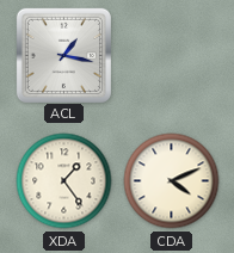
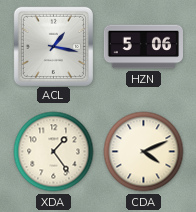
HZN: none -> 5:06 (144, 47)
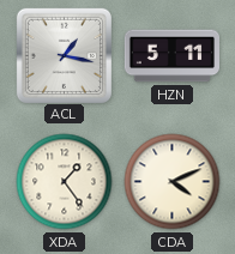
HZN: 5:06 -> 5:11 (173, 56)
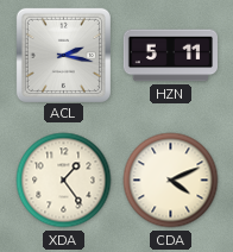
ACL: 1:17 -> 2:17 (63, 55)
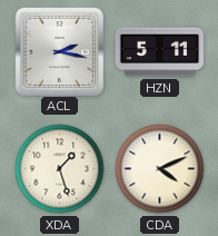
XDA: 1:24 -> 1:27 (60, 169)
